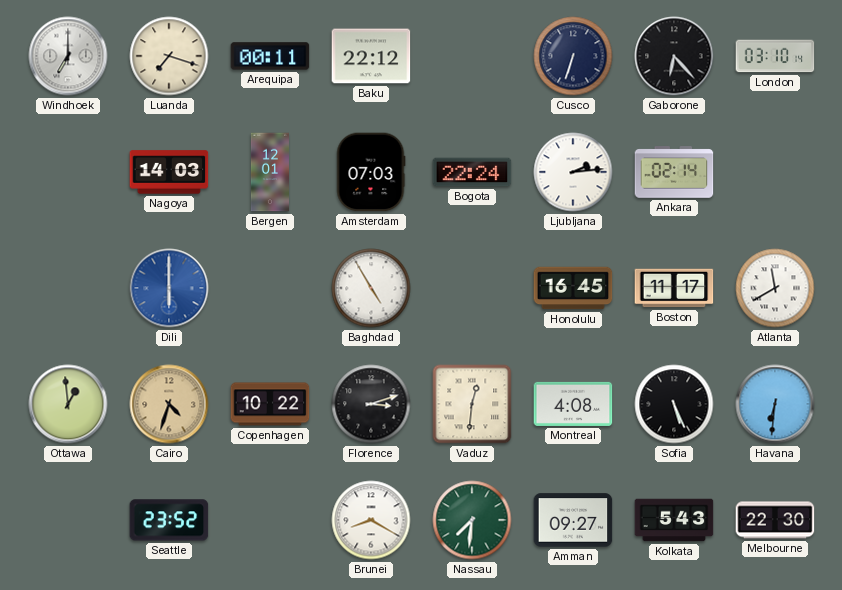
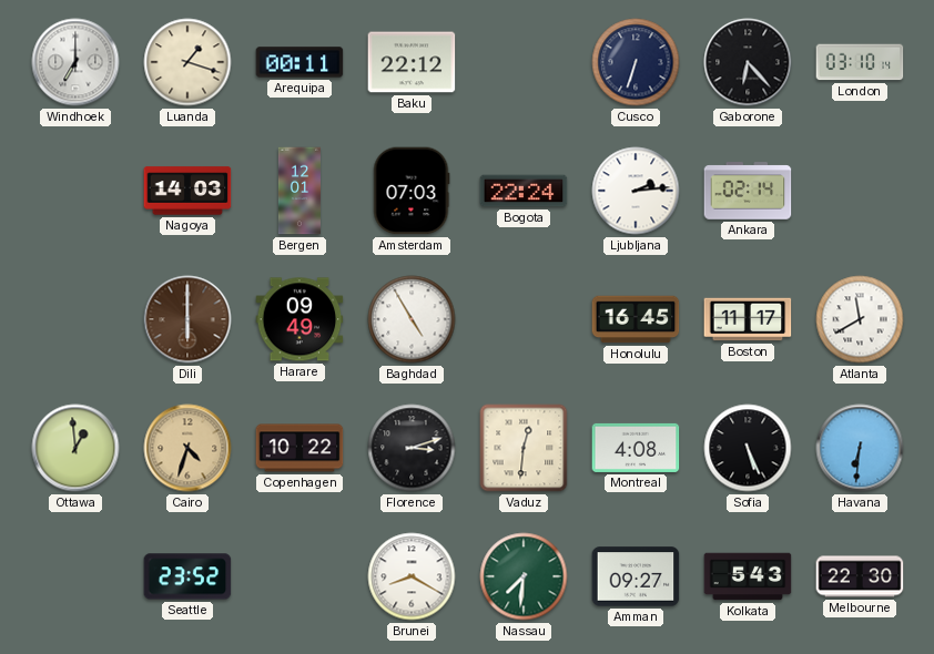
Luanda: 7:18 -> 1:18 (187, 62)
Dili dial: blue -> brown (187, 319)
Harare: none -> 09:49 (300, 319)
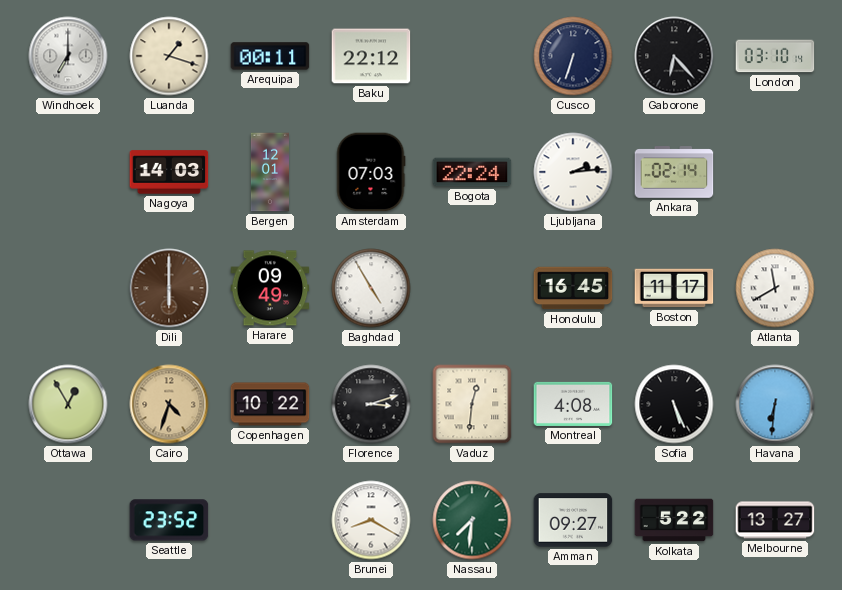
Ottawa: 12:59 -> 12:55 (68, 404)
Kolkata: 5:43 -> 5:22 (674, 520)
Melbourne: 22:30 -> 13:27 (775, 520)
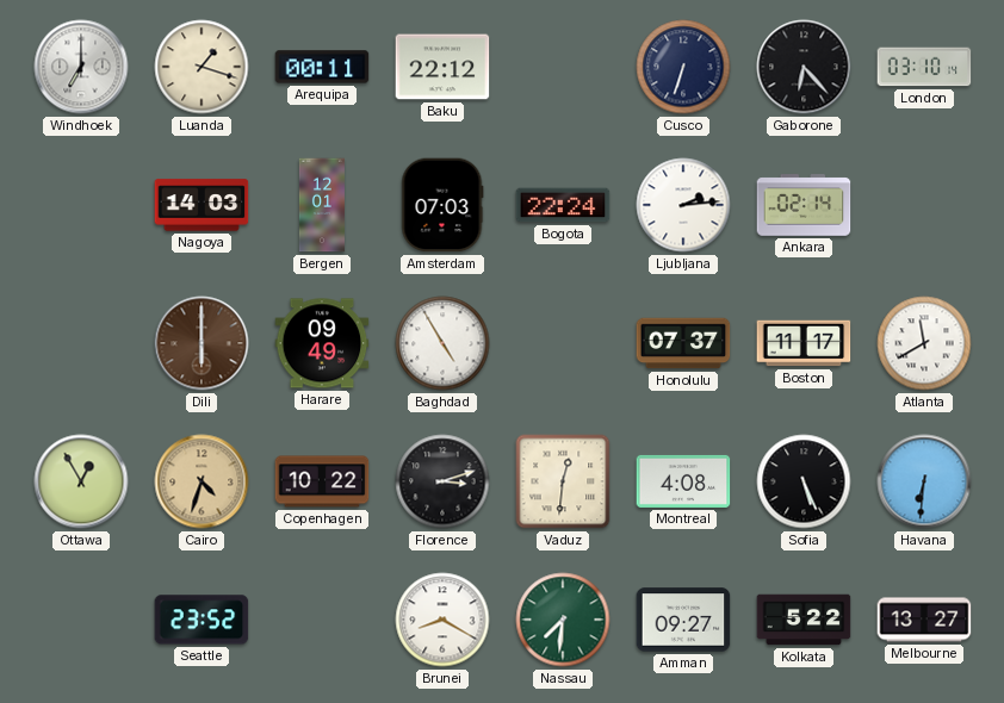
Honolulu: 16:45 -> 07:37 (683, 343)
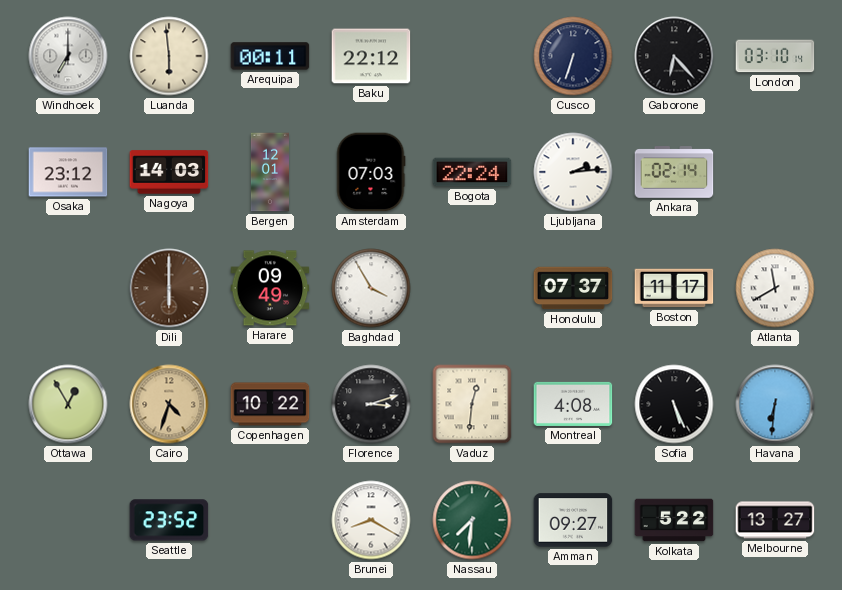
Luanda: 1:18 -> 5:59 (169, 56)
Osaka: none -> 23:12 (68, 172)
Baghdad: 4:55 -> 3:55 (371, 288)
